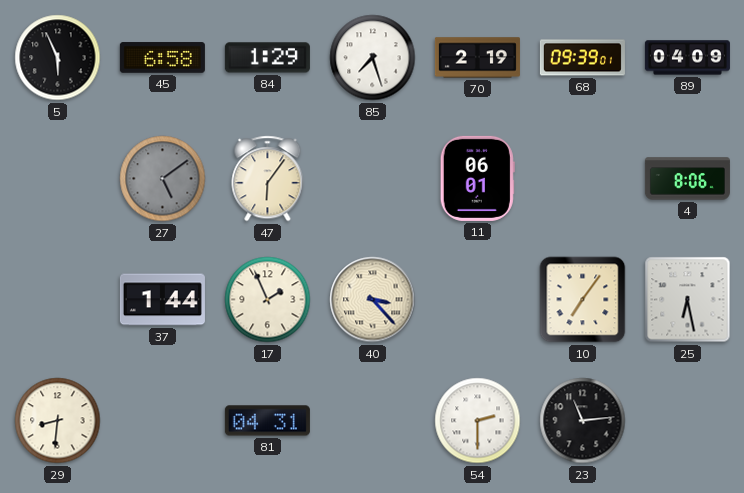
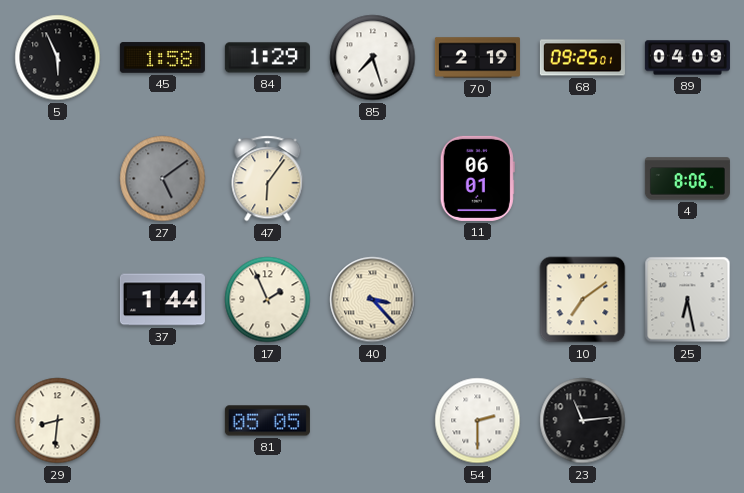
45: 6:58 -> 1:58 (162, 58)
68: 09:39 -> 09:25 (582, 58)
10: 7:06 -> 7:09 (583, 300)
81: 04:31 -> 05:05 (267, 421)
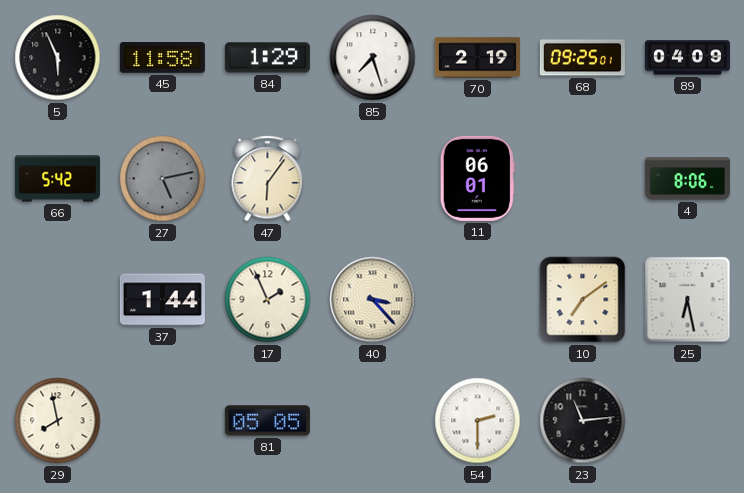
45: 1:58 -> 11:58 (162, 58)
66: none -> 5:42 (57, 179)
27: 5:09 -> 5:13 (163, 179)
29: 8:31 -> 7:58 (58, 421)
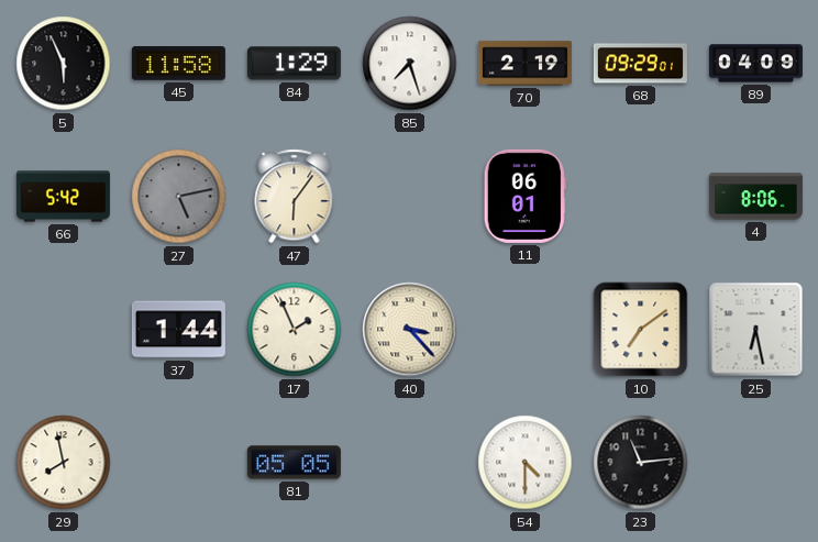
68: 09:25 -> 09:29 (640, 64)
54: 2:30 -> 4:30 (526, 463)
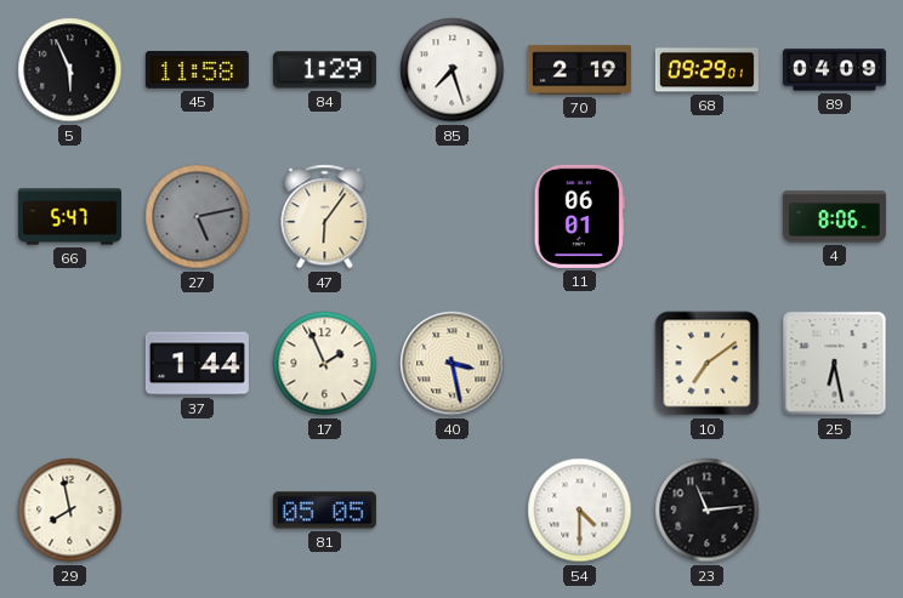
66: 5:42 -> 5:47 (69, 217)
40: 3:23 -> 3:28 (453, 364)
